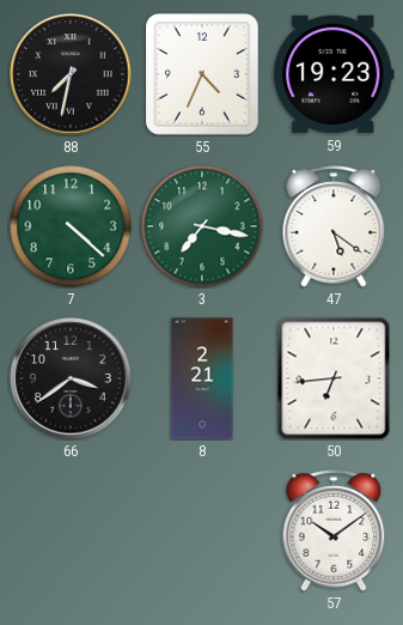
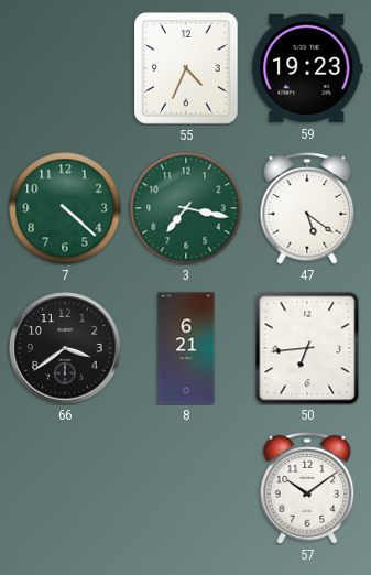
88: 7:32 -> none (71, 74)
8: 2:21 -> 6:21 (186, 348)
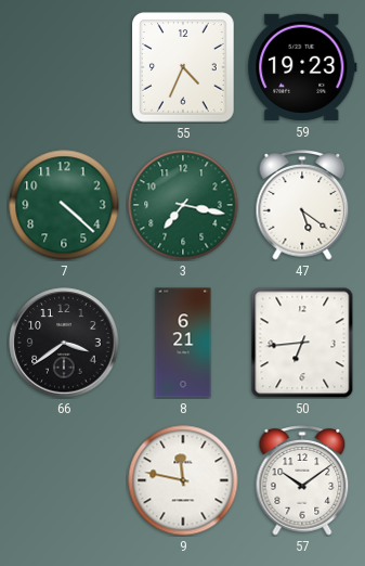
9: none -> 11:47 (183, 480)
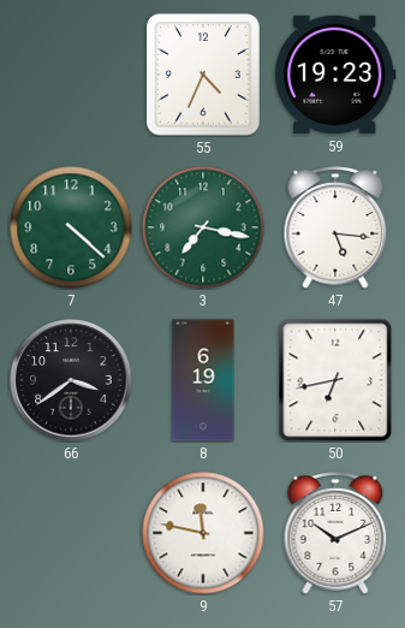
47: 5:21 -> 5:16 (335, 227)
8: 6:21 -> 6:19 (203, 380)
50: 6:44 -> 6:43 (335, 380)
57: 10:09 -> 10:11 (335, 533)
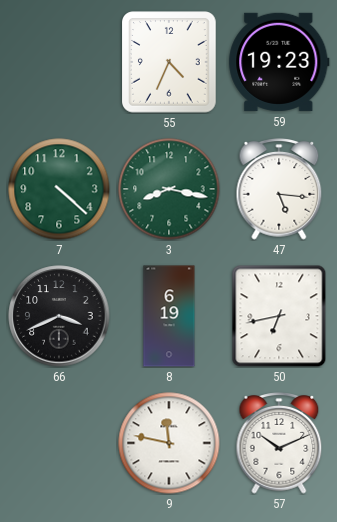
3: 7:17 -> 8:17 (169, 189)
66: 3:39 -> 3:41 (59, 316)
